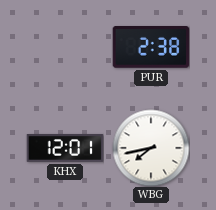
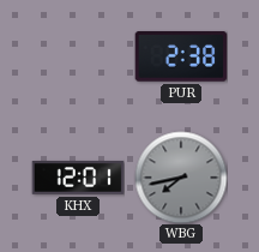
WBG dial: white -> grey (181, 178)
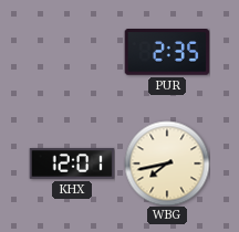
PUR: 2:38 -> 2:35 (167, 53)
WBG dial: grey -> cream (167, 164)
